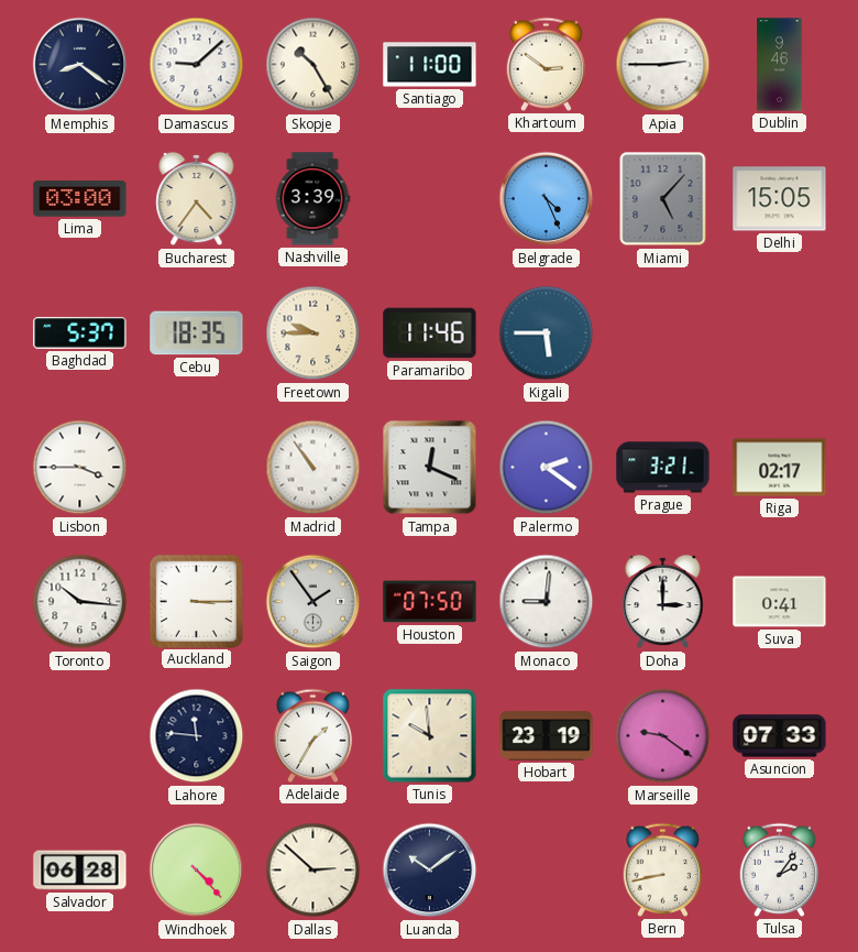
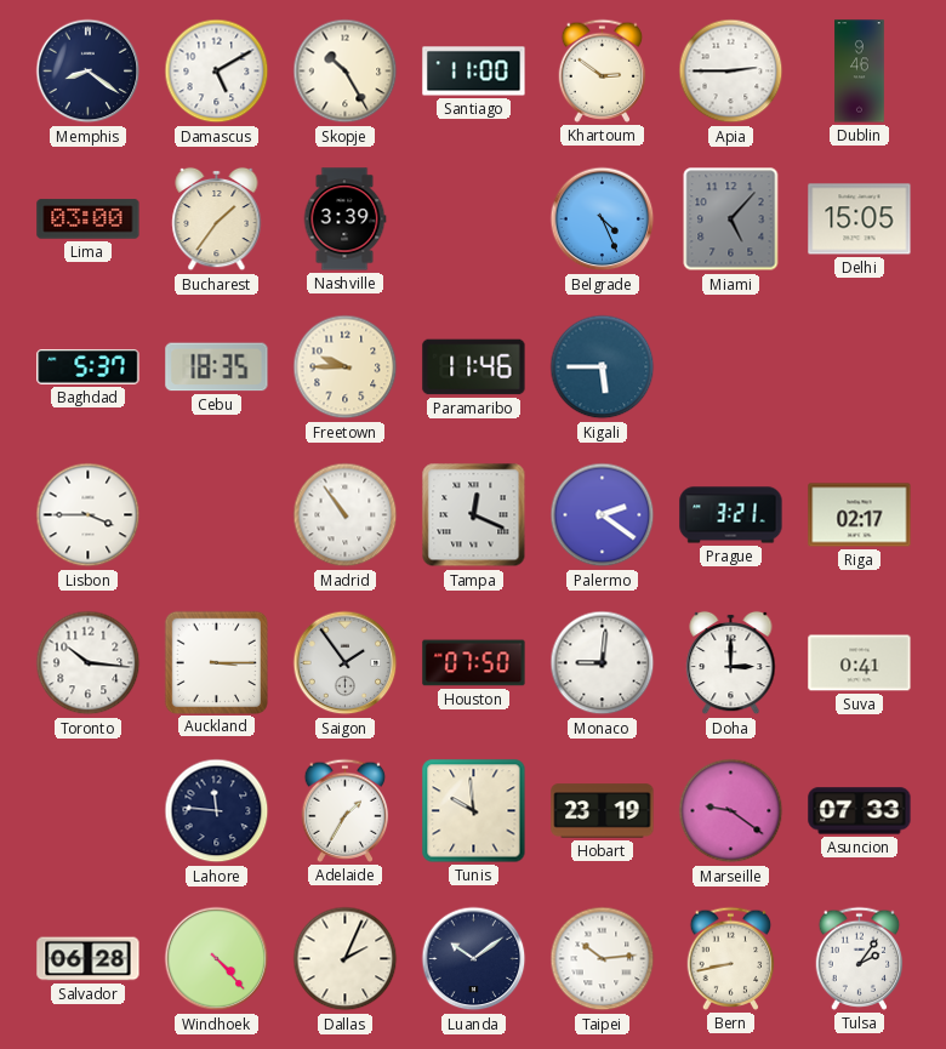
Damascus: 9:08 -> 5:10 (217, 72)
Bucharest: 4:36 -> 1:36 (217, 220)
Dallas: 2:52 -> 2:04 (346, 959)
Taipei: none -> 10:14 (603, 959)
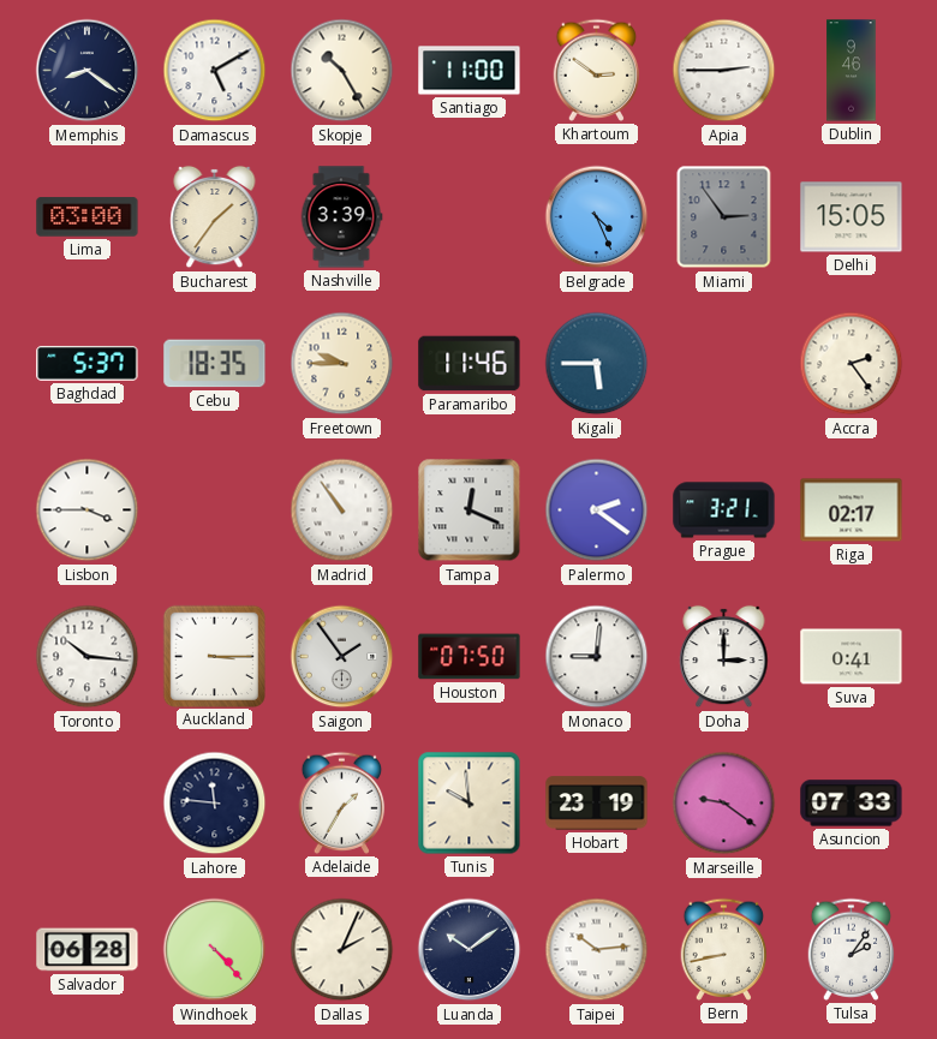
Miami: 5:07 -> 2:54 (724, 217)
Accra: none -> 2:24 (852, 364)
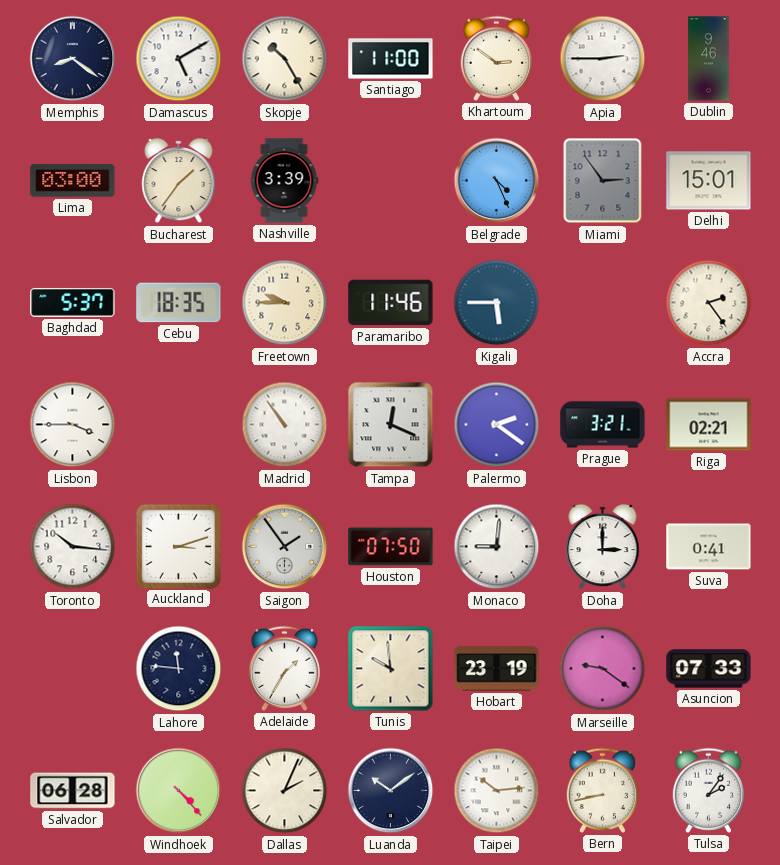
Delhi: 15:05 -> 15:01 (709, 181)
Riga: 02:17 -> 02:21 (709, 425)
Auckland: 3:15 -> 3:12 (178, 546)
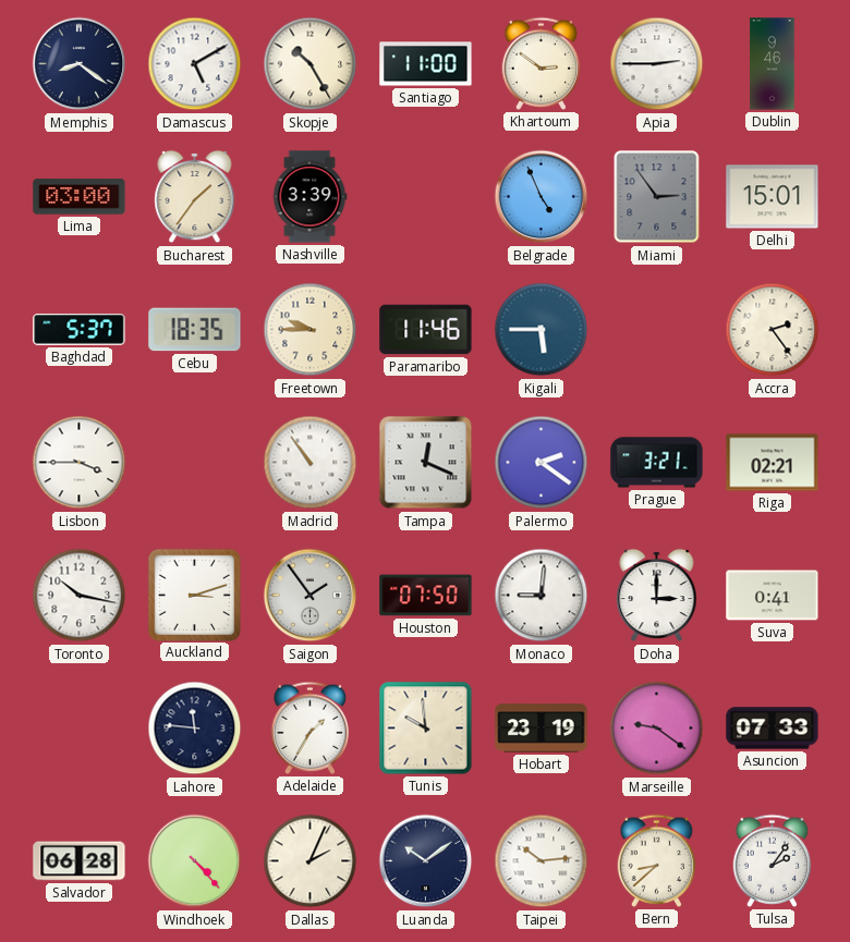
Belgrade: 4:26 -> 4:56 (542, 197)
Toronto: 10:16 -> 10:17 (80, 596)
Bern: 8:43 -> 8:38 (657, 860)
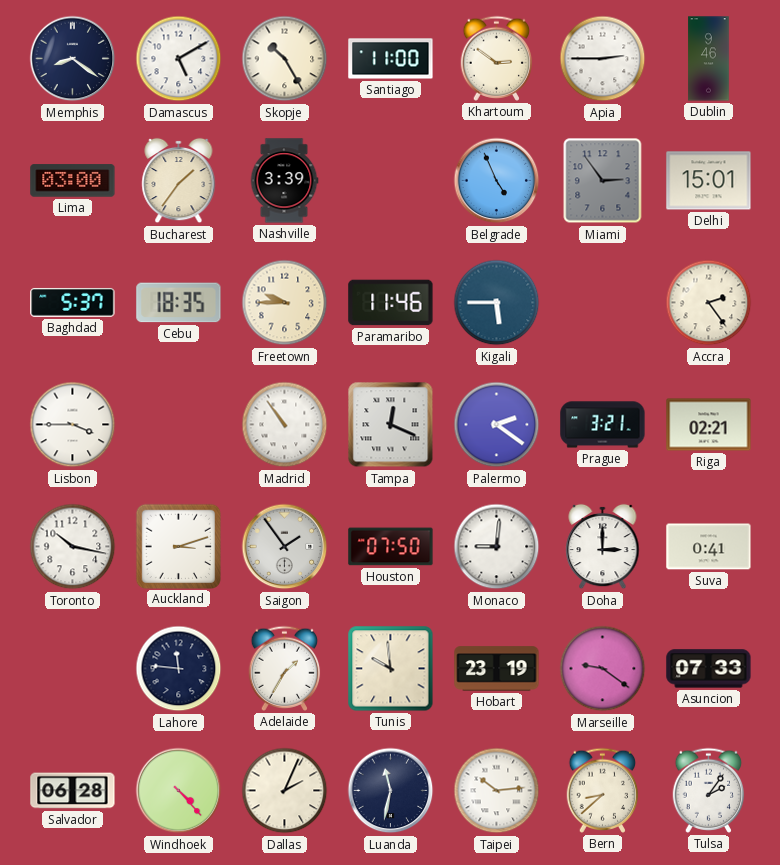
Luanda: 10:09 -> 11:32 (391, 791)
